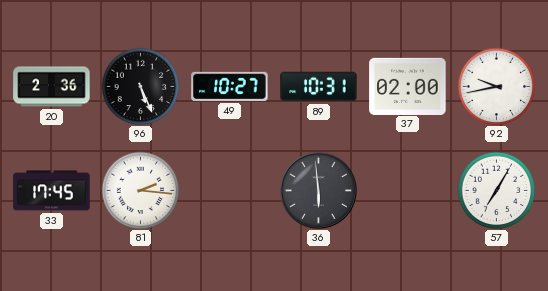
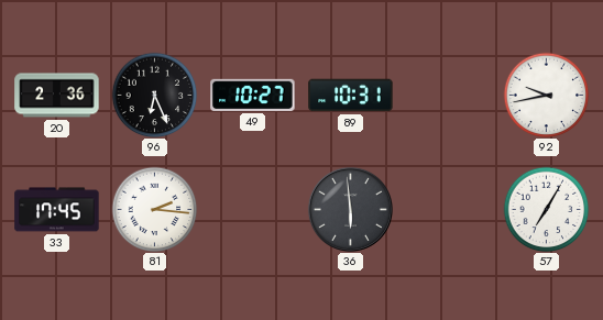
96: 5:26 -> 6:26 (154, 95)
37: 02:00 -> none (408, 86)
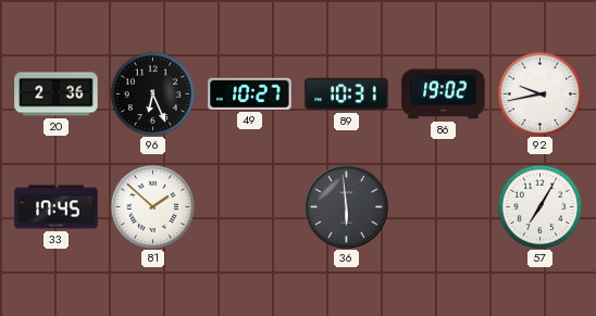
86: none -> 19:02 (444, 94)
81: 2:16 -> 1:52 (152, 206)
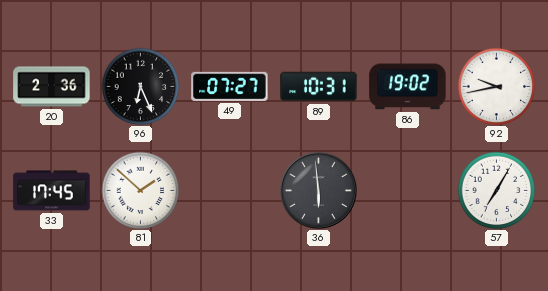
49: 10:27 -> 07:27 (230, 86)
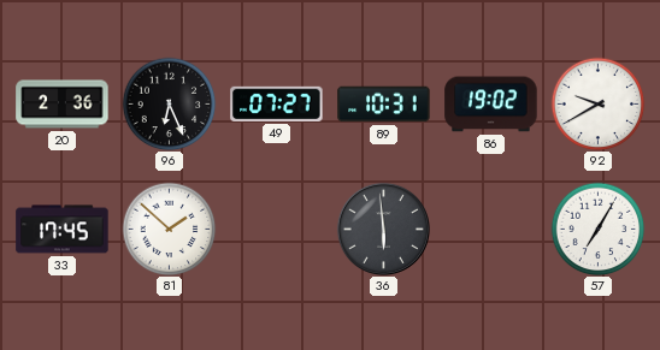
92: 9:43 -> 9:40 (597, 103)
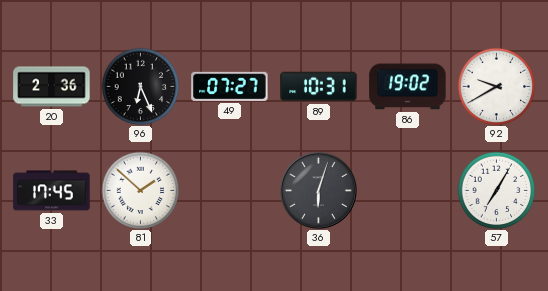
36: 5:59 -> 6:03 (318, 190)
